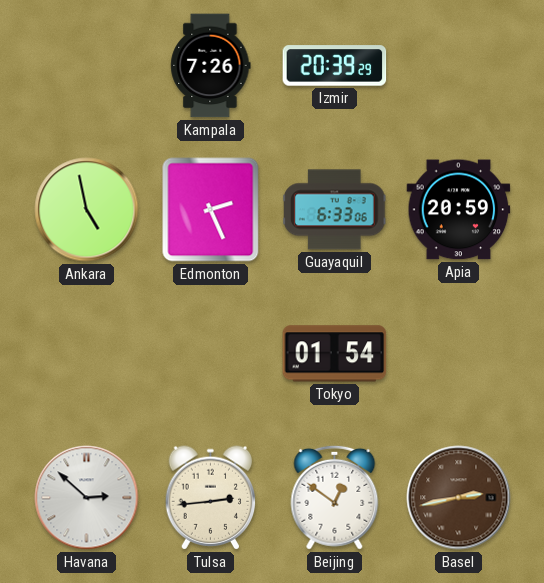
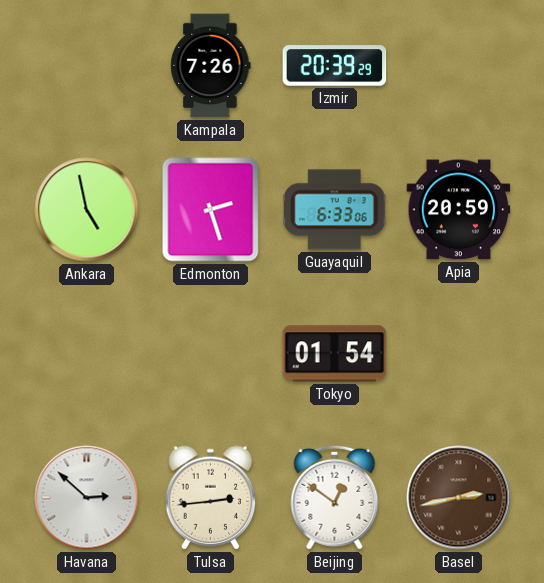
Edmonton: 2:26 -> 2:27 (211, 210)
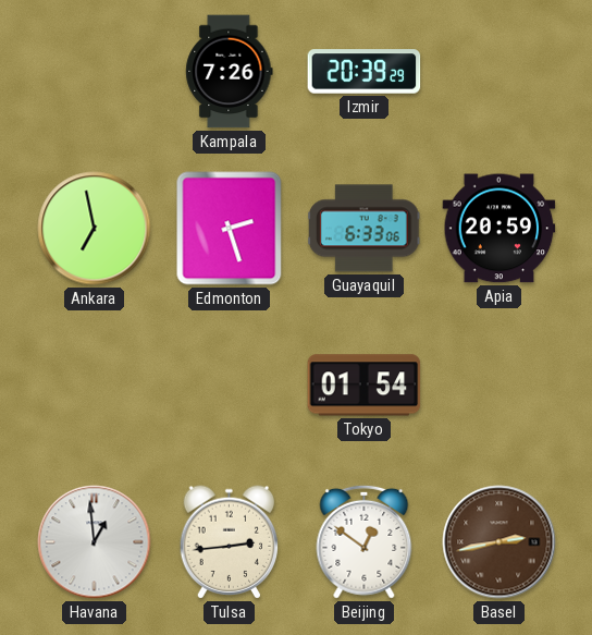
Ankara: 4:58 -> 6:58 (95, 229)
Havana: 2:52 -> 12:59 (95, 542)
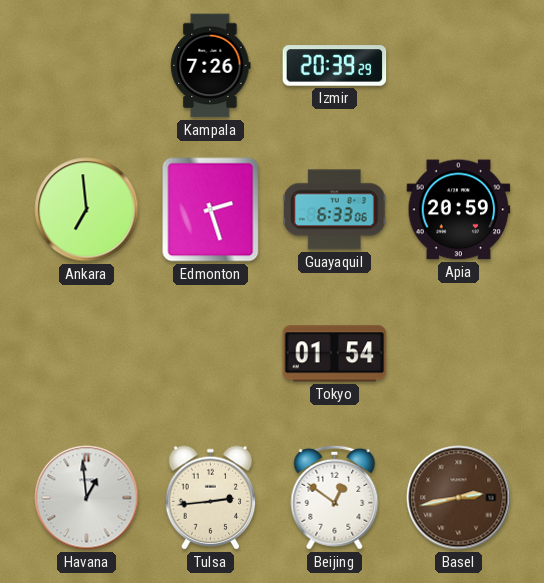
Ankara: 6:58 -> 6:59 (87, 210)
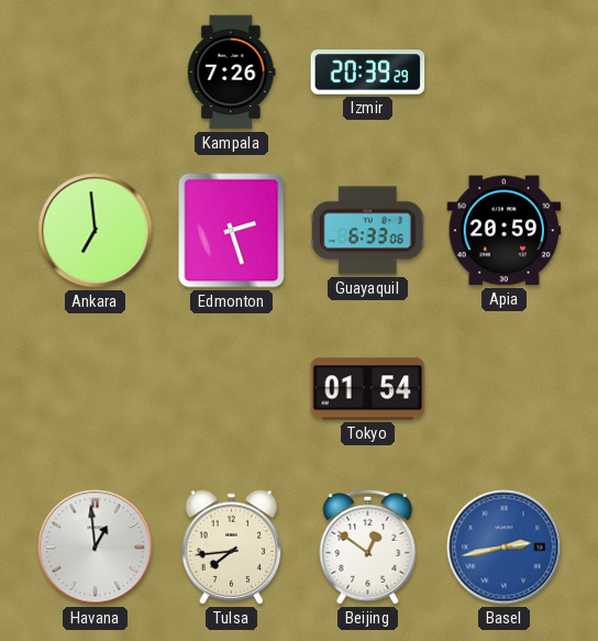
Tulsa: 2:44 -> 7:44 (232, 548)
Basel dial: brown -> blue (505, 548)
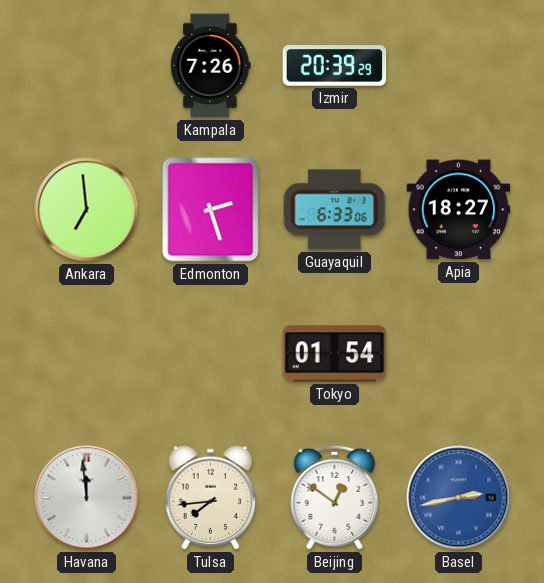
Apia: 20:59 -> 18:27 (459, 210)
Havana: 12:59 -> 11:59 (87, 498)
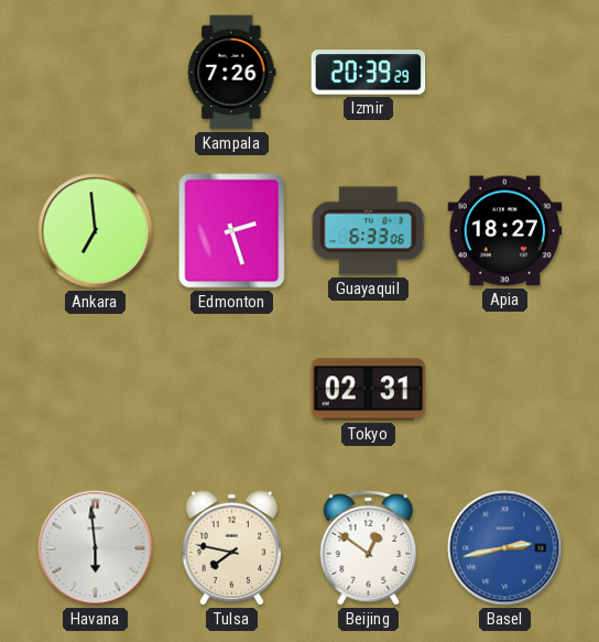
Tokyo: 01:54 -> 02:31 (369, 390)
Havana: 11:59 -> 5:59 (96, 548)
Tulsa: 7:44 -> 7:47 (232, 548)
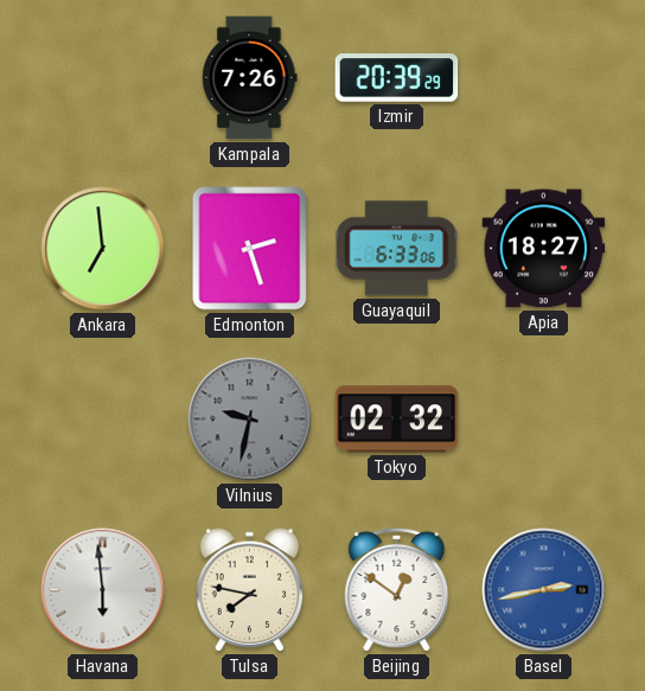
Vilnius: none -> 9:32 (250, 420)
Tokyo: 02:31 -> 02:32 (397, 420)
